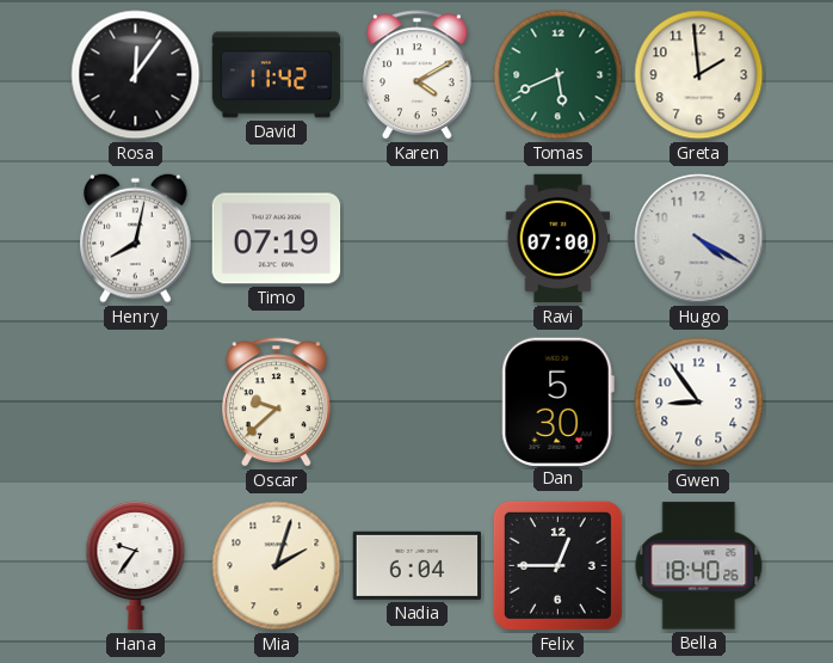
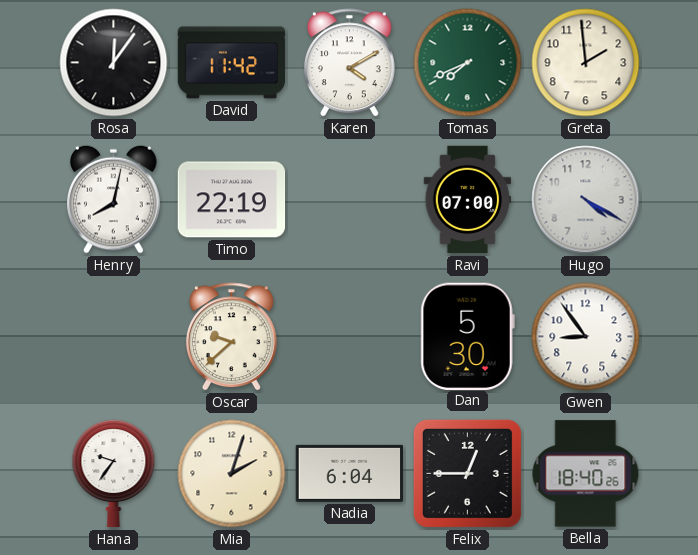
Tomas: 5:41 -> 7:41 (468, 63)
Timo: 07:19 -> 22:19 (232, 200)
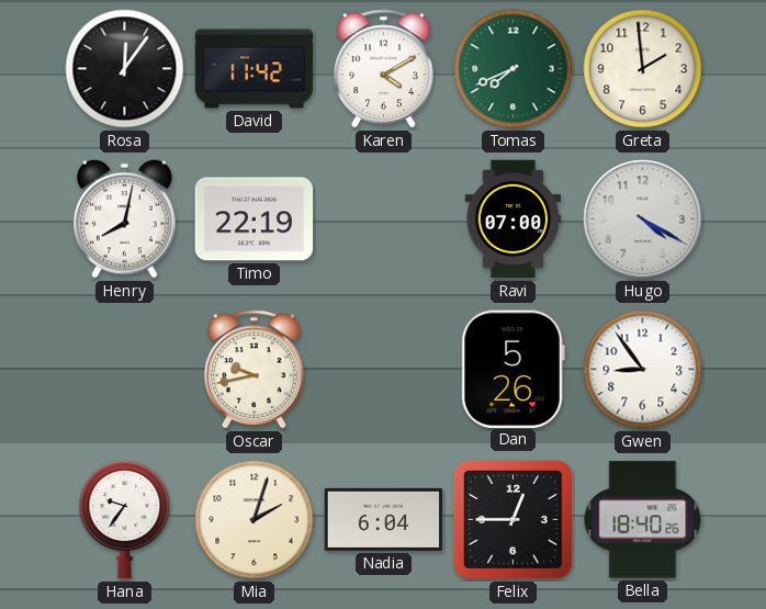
Oscar: 9:38 -> 9:43 (254, 370)
Dan: 5:30 -> 5:26 (512, 369)
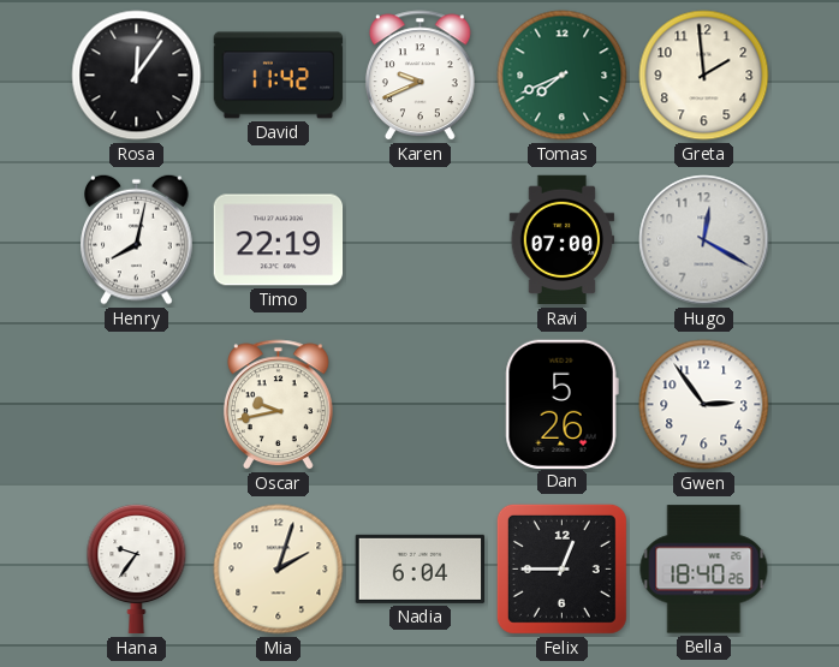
Karen: 4:10 -> 9:41 (419, 76)
Hugo: 4:20 -> 12:20 (704, 240)
Gwen: 8:54 -> 2:54 (704, 405)
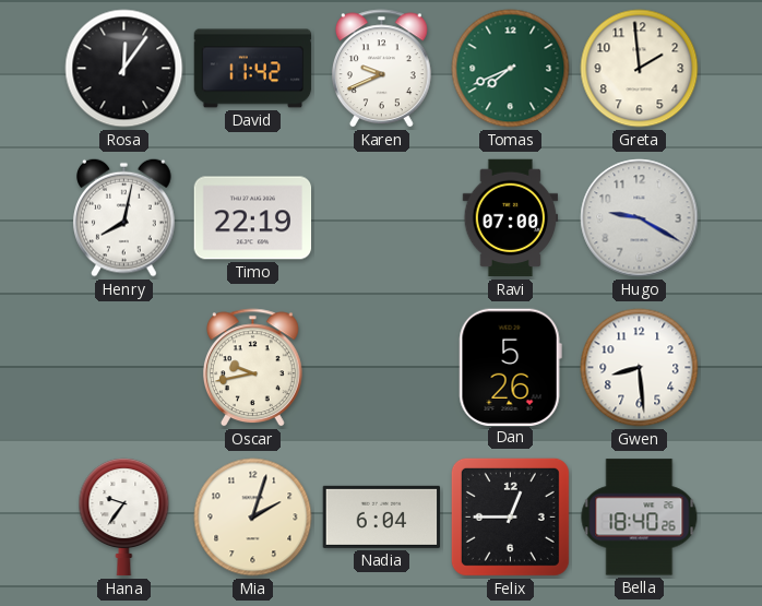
Hugo: 12:20 -> 9:20 (640, 218)
Gwen: 2:54 -> 8:29 (640, 368)
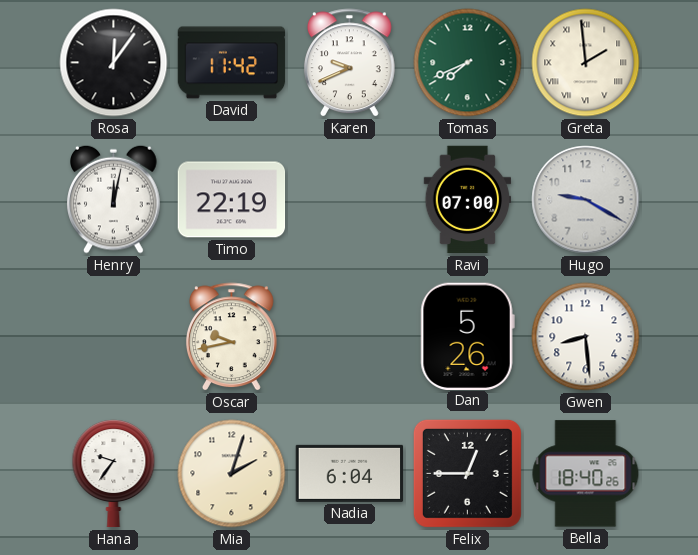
Greta numerals: Arabic -> Roman (586, 63)
Henry: 8:02 -> 12:02 (114, 199)
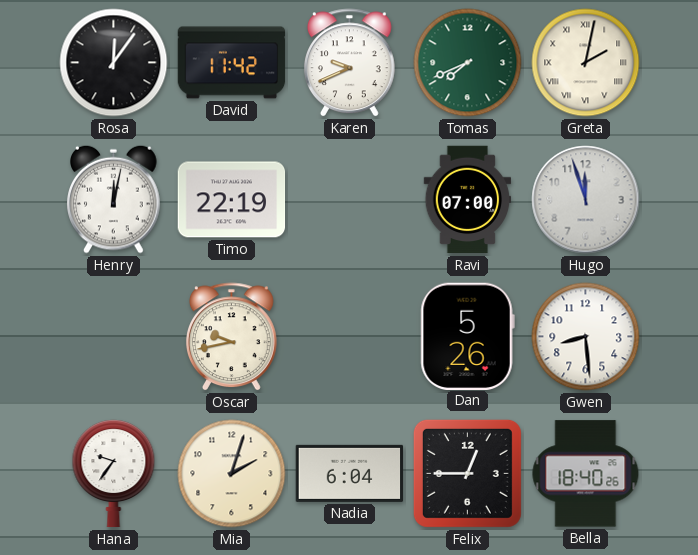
Greta: 1:59 -> 2:02 (586, 63)
Hugo: 9:20 -> 11:57 (586, 200)
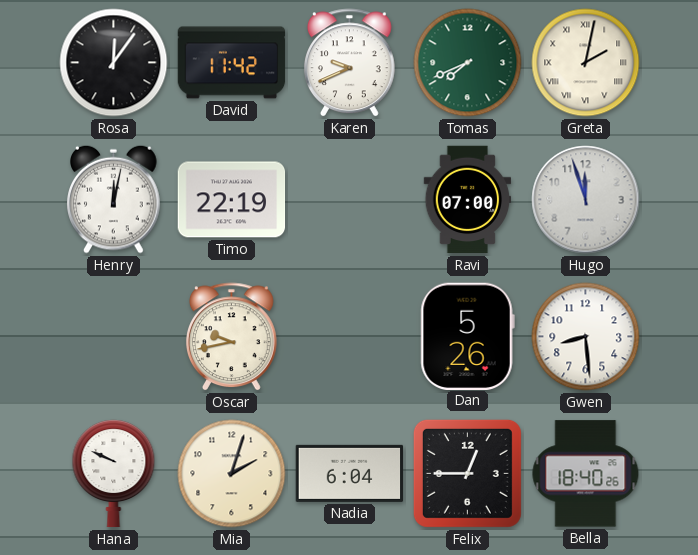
Hana: 9:36 -> 9:49 (114, 474)
